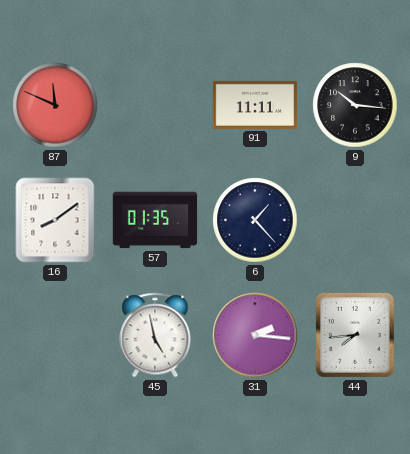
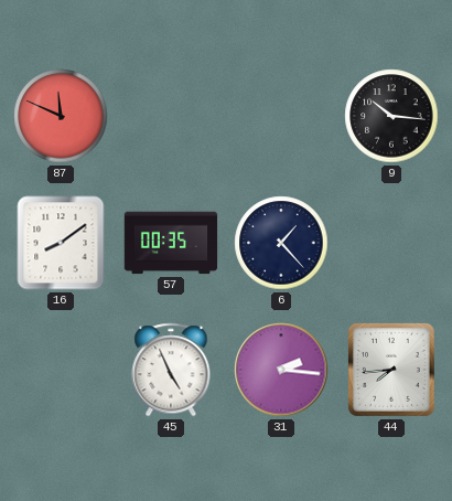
91: 11:11 -> none (255, 105)
57: 01:35 -> 00:35 (171, 243)
45: 4:58 -> 4:56 (171, 370)
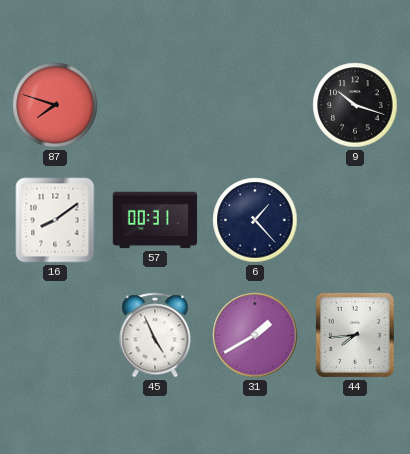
87: 11:49 -> 7:48 (55, 105)
9: 10:16 -> 10:18 (355, 105)
57: 00:35 -> 00:31 (155, 220)
31: 2:16 -> 1:40 (255, 335)
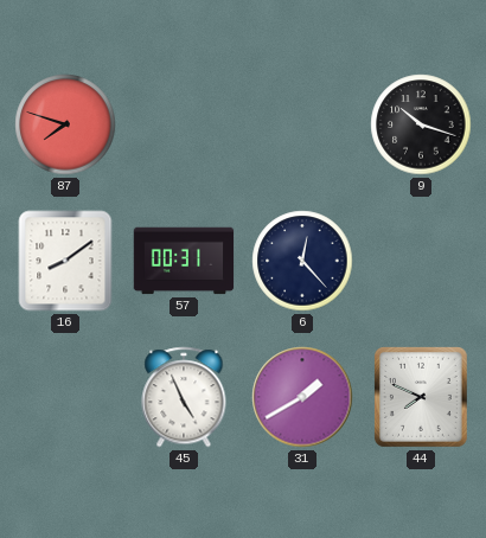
6: 1:23 -> 12:23 (302, 261)
44: 7:44 -> 7:49 (422, 398)
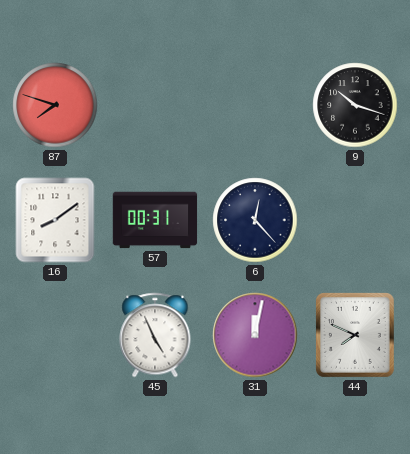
31: 1:40 -> 12:02 (255, 335)
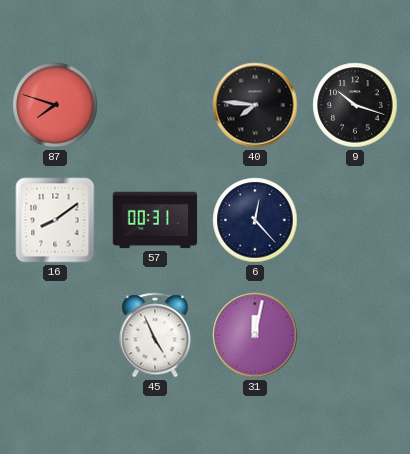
40: none -> 7:46 (255, 105)
44: 7:49 -> none (356, 336)
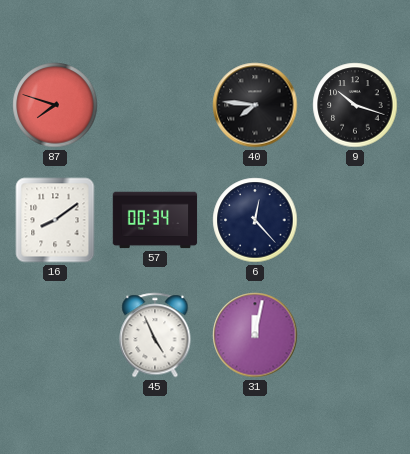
57: 00:31 -> 00:34 (155, 220)
